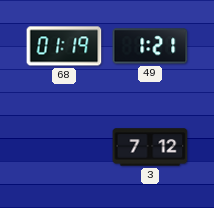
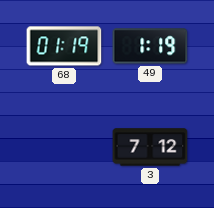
49: 1:21 -> 1:19 (150, 46)
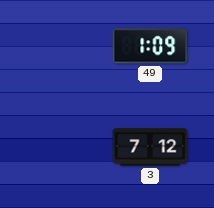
68: 01:19 -> none (64, 46)
49: 1:19 -> 1:09 (150, 46)
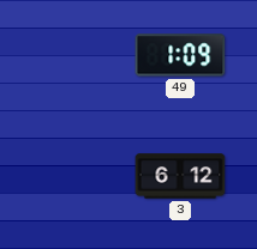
3: 7:12 -> 6:12 (180, 176)
